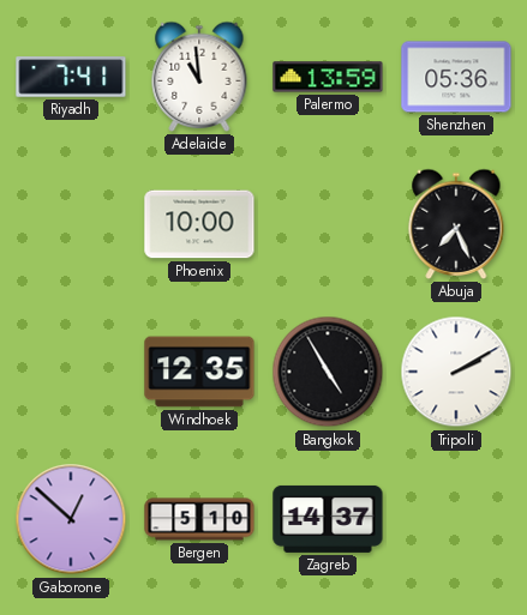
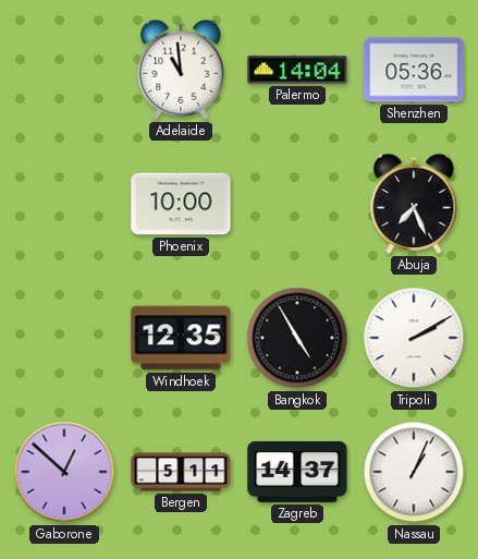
Riyadh: 7:41 -> none (71, 77)
Palermo: 13:59 -> 14:04 (297, 70)
Bergen: 5:10 -> 5:11 (181, 472)
Nassau: none -> 1:04 (414, 472)
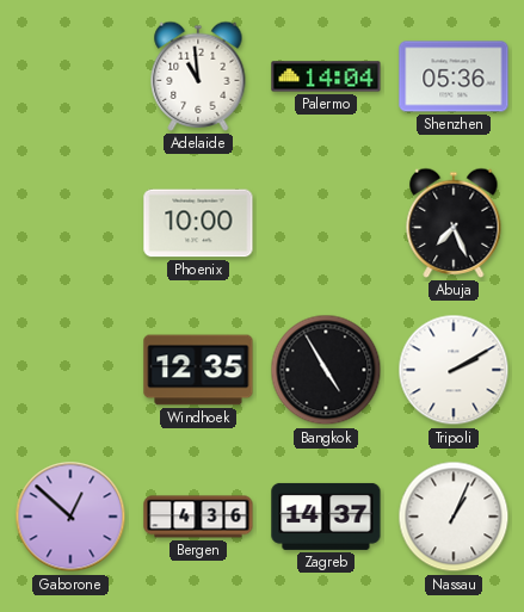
Bergen: 5:11 -> 4:36 (198, 517)
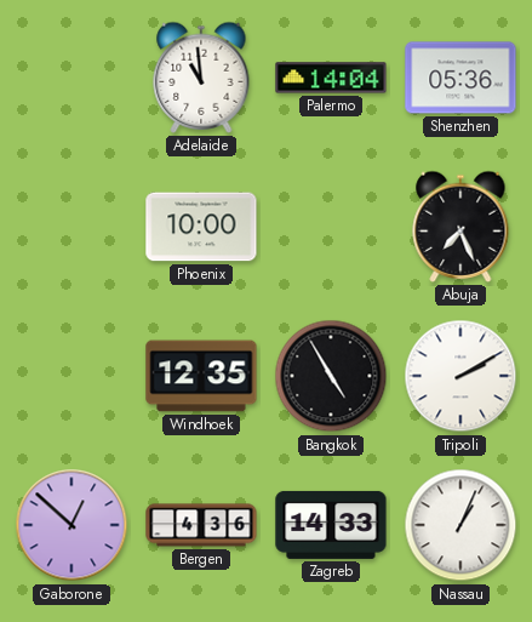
Zagreb: 14:37 -> 14:33 (331, 525)
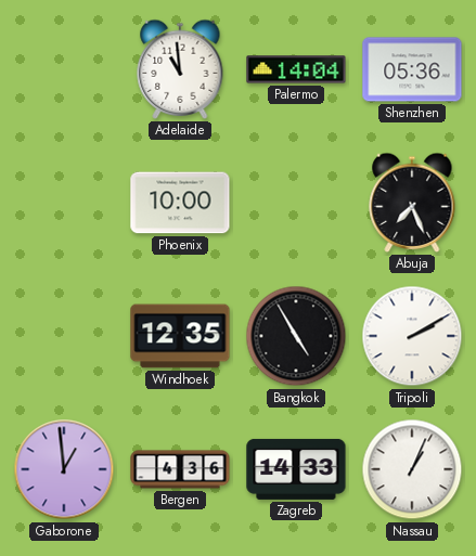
Gaborone: 12:52 -> 12:59 (64, 469)
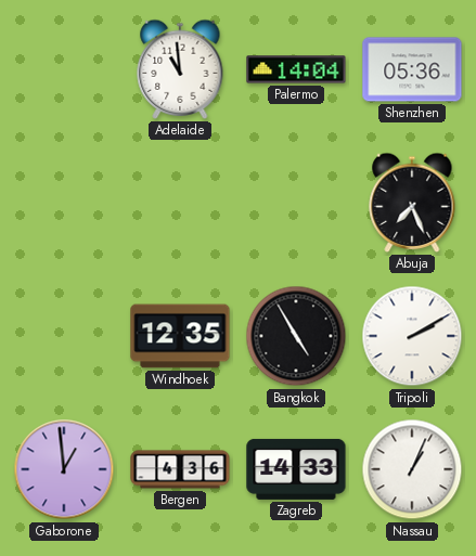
Phoenix: 10:00 -> none (180, 203)
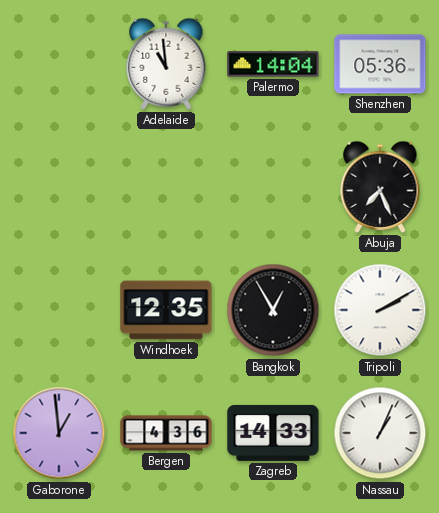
Bangkok: 4:55 -> 12:55 (273, 310)
